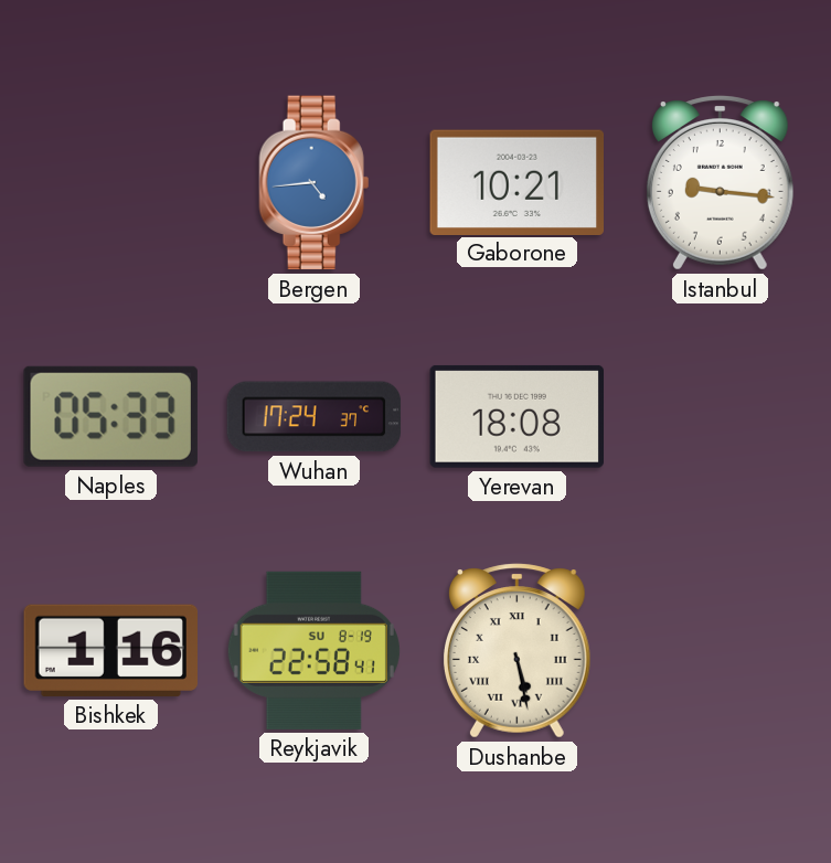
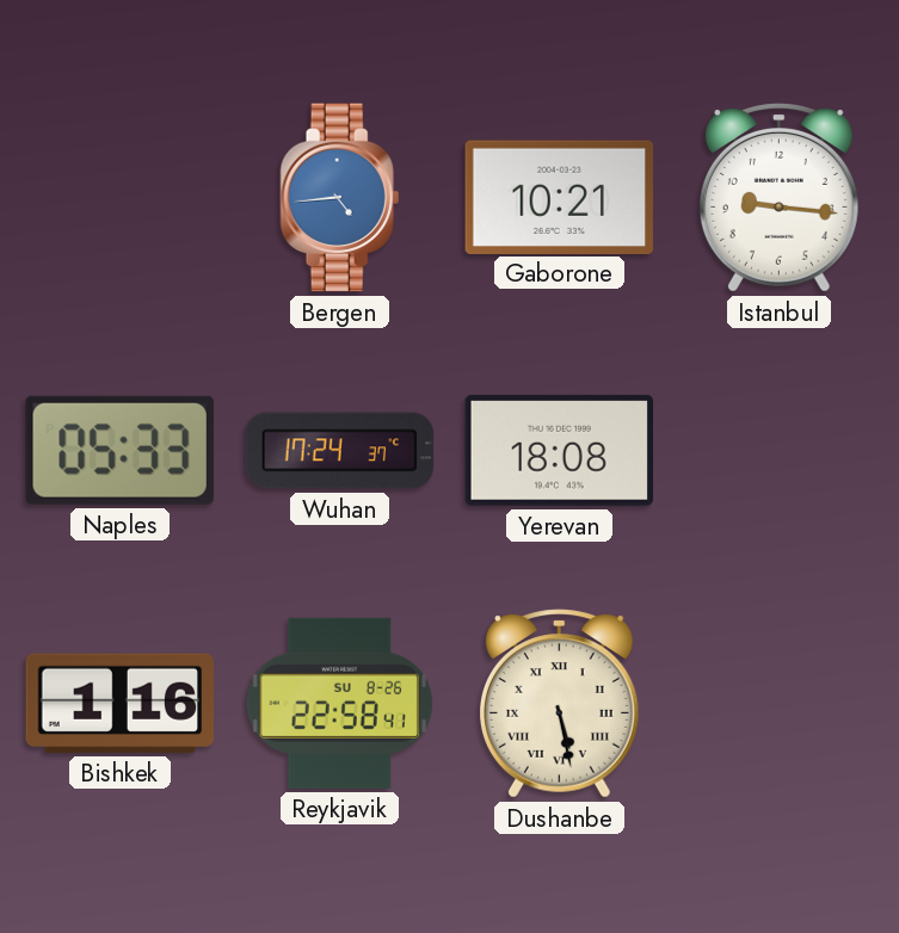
Reykjavik date: SU 8-19 -> SU 8-26 (339, 703)
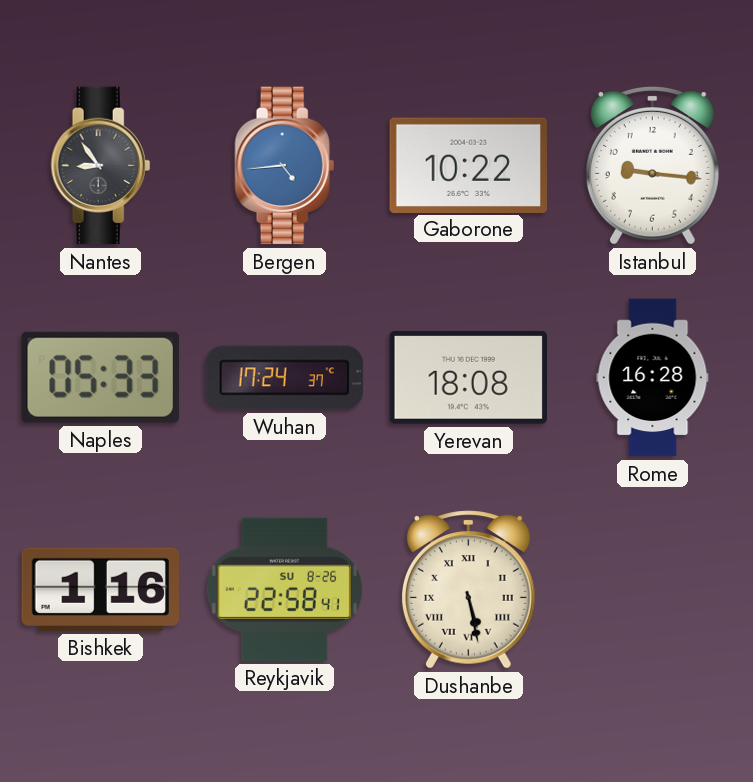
Nantes: none -> 8:54 (101, 166)
Gaborone: 10:21 -> 10:22 (469, 165)
Rome: none -> 16:28 (653, 378)
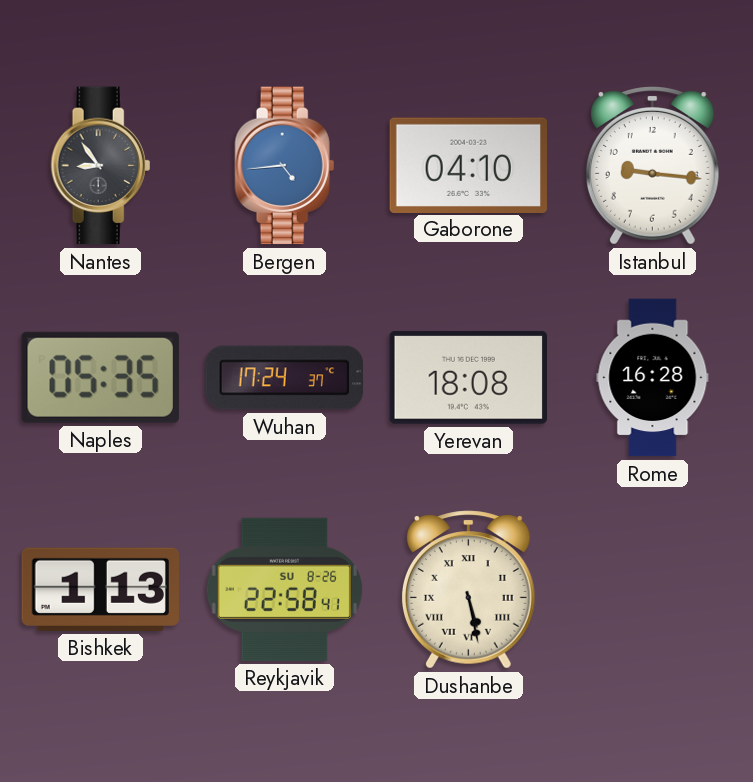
Gaborone: 10:22 -> 04:10 (469, 165)
Naples: 05:33 -> 05:35 (100, 377)
Bishkek: 1:16 -> 1:13 (100, 589)
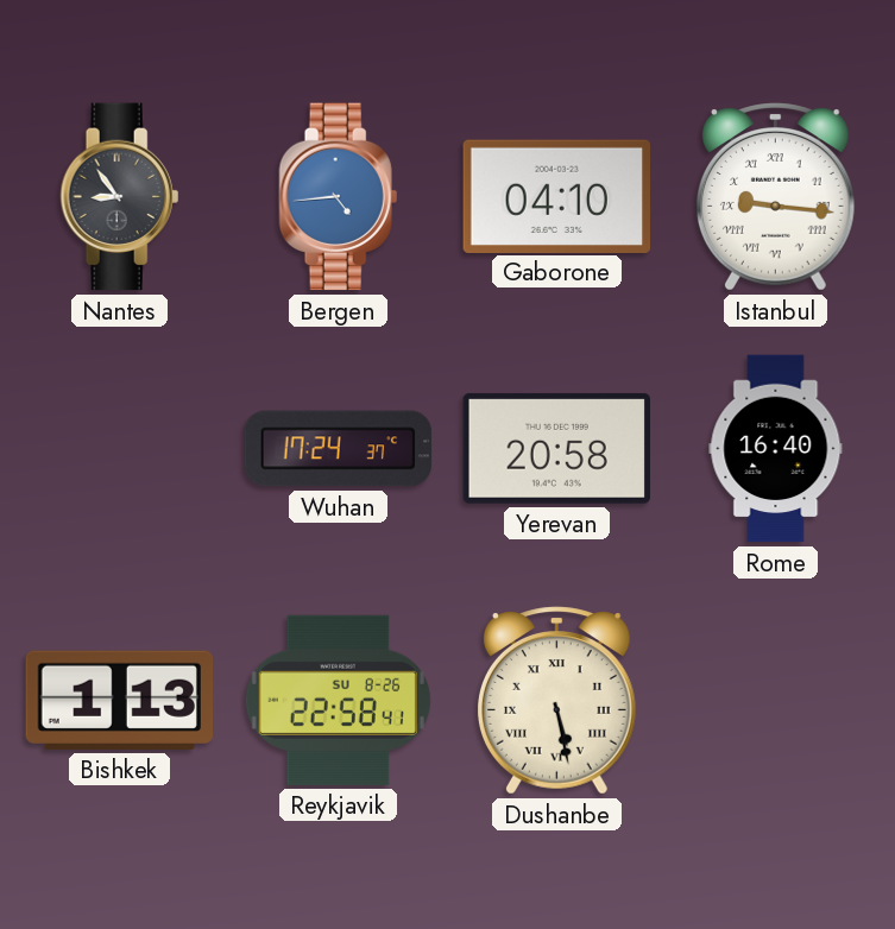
Istanbul numerals: Arabic -> Roman (775, 197)
Naples: 05:35 -> none (100, 377)
Yerevan: 18:08 -> 20:58 (557, 448)
Rome: 16:28 -> 16:40 (776, 449)
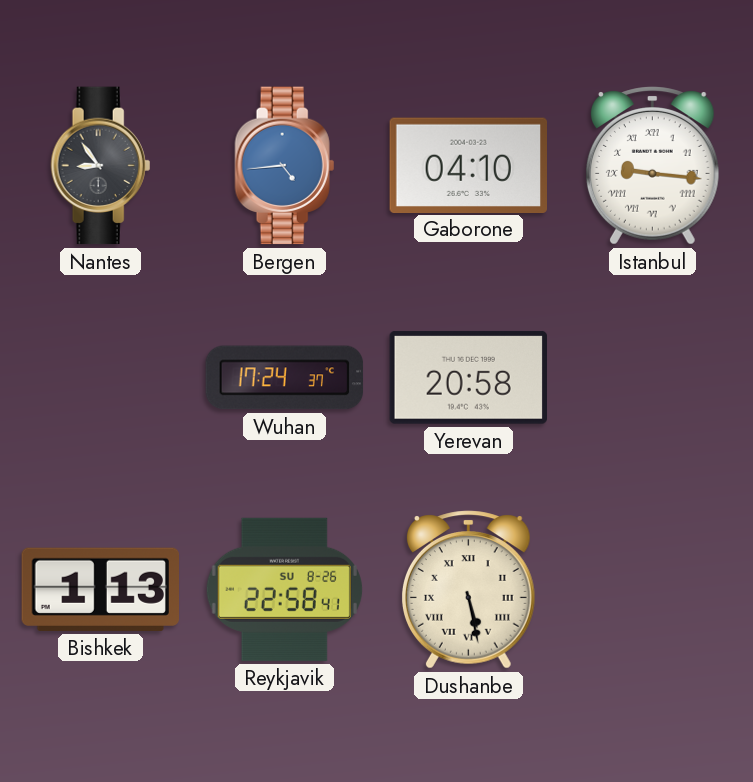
Rome: 16:40 -> none (776, 449)
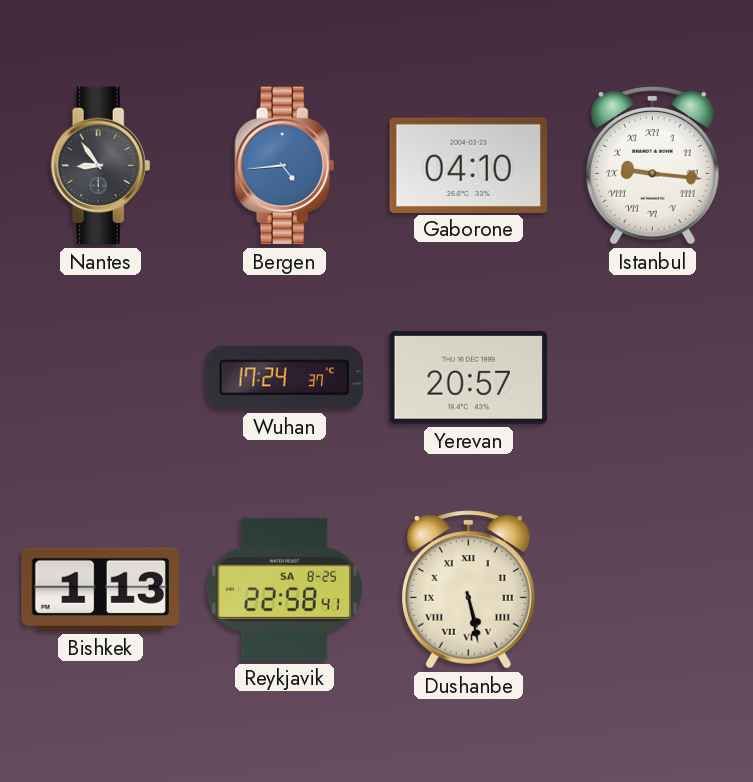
Yerevan: 20:58 -> 20:57 (469, 377)
Reykjavik date: SU 8-26 -> SA 8-25 (284, 589)
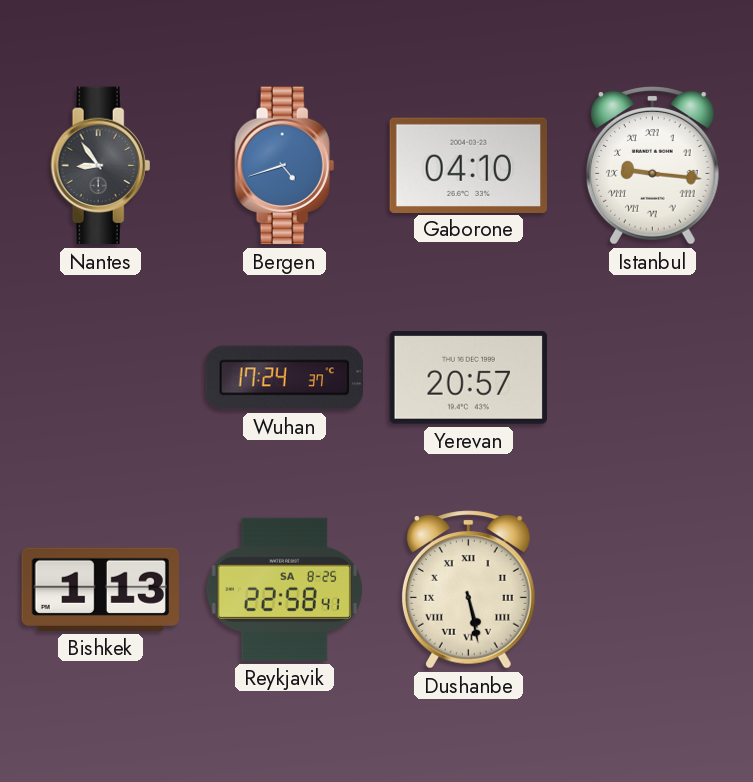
Bergen: 4:44 -> 4:42 (285, 166)
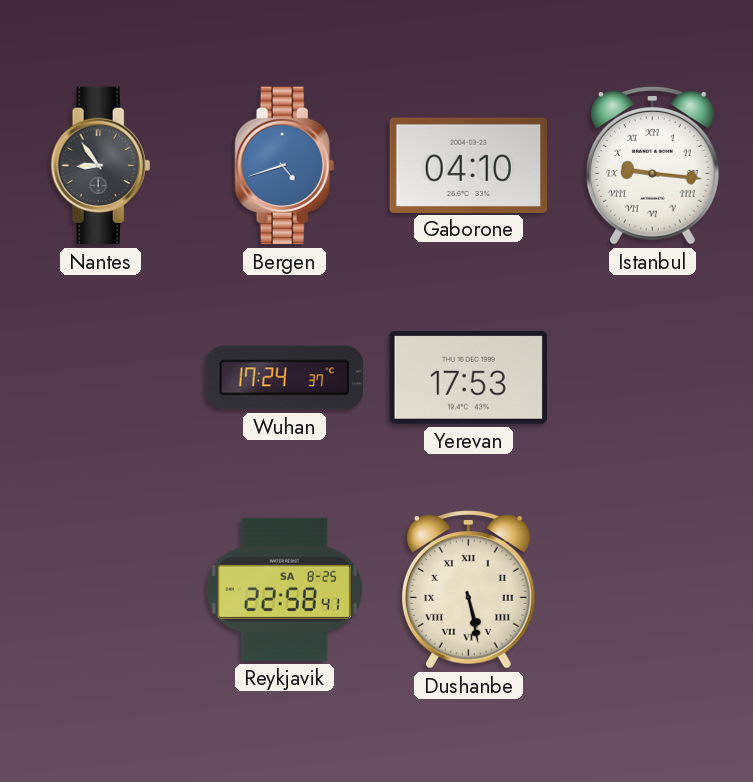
Yerevan: 20:57 -> 17:53 (469, 377)
Bishkek: 1:13 -> none (100, 589)
